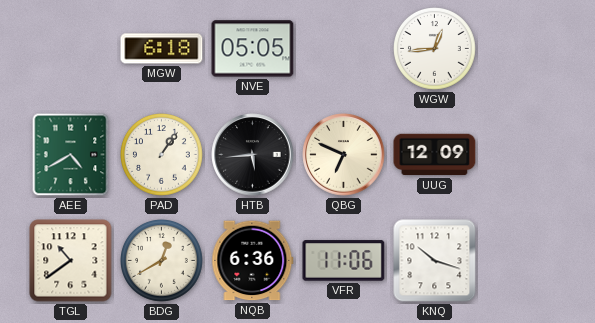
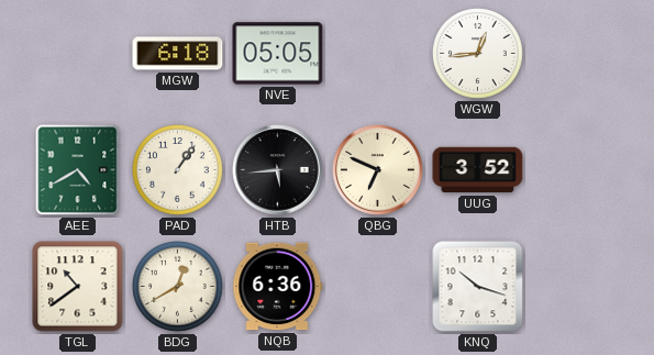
UUG: 12:09 -> 3:52 (478, 170)
VFR: 11:06 -> none (344, 261)
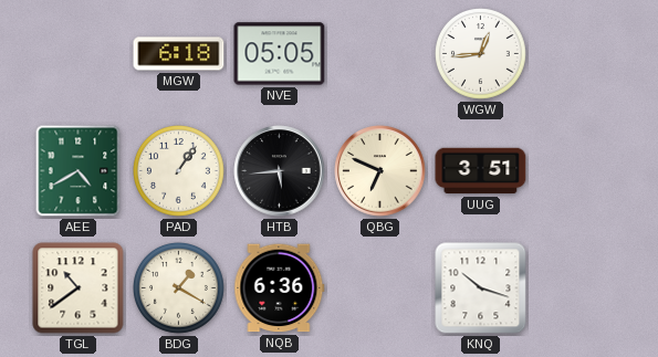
UUG: 3:52 -> 3:51 (481, 171)
BDG: 12:40 -> 1:20 (179, 288)
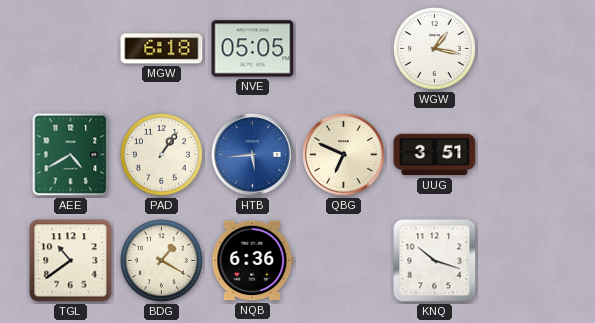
WGW: 12:44 -> 1:17 (435, 49)
HTB dial: black -> blue (253, 155)
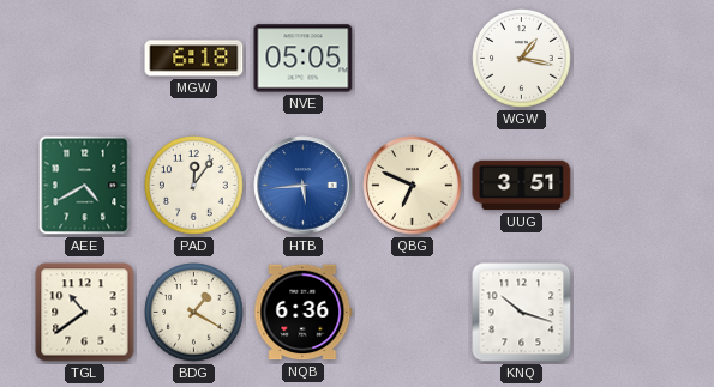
PAD: 1:06 -> 12:06 (194, 186)
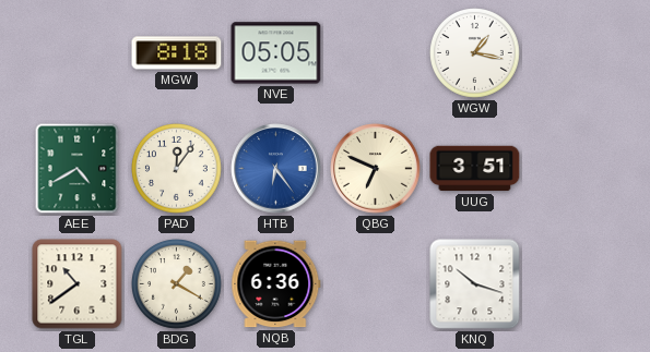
MGW: 6:18 -> 8:18 (177, 53)
HTB: 5:44 -> 6:24 (276, 169)
